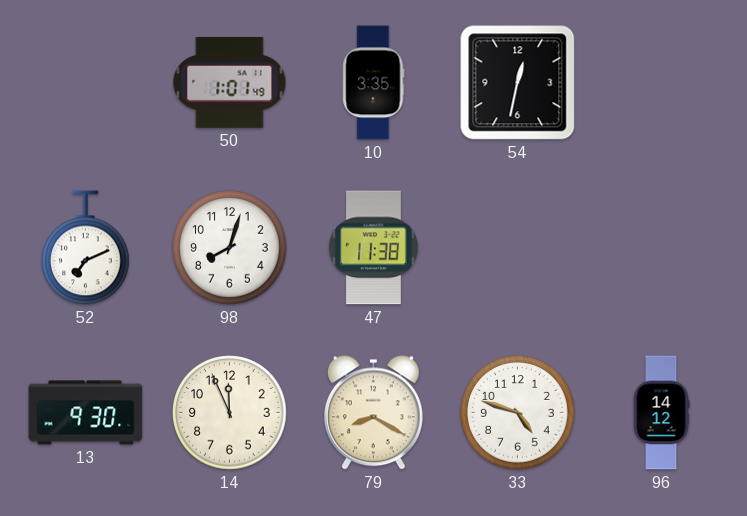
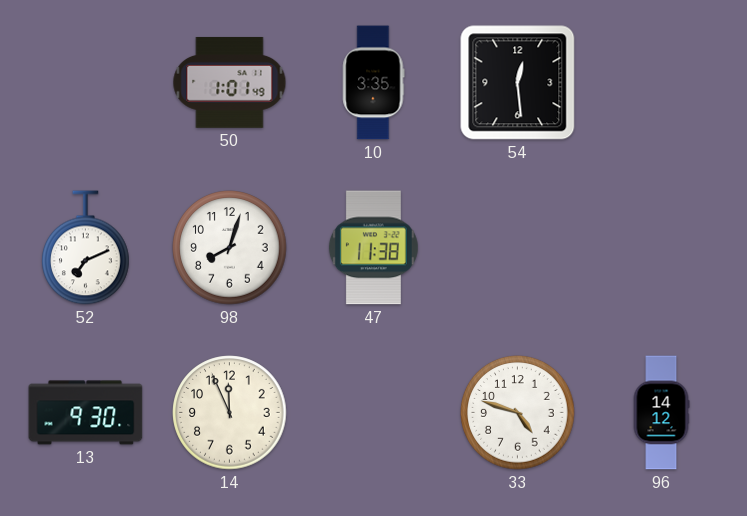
54: 12:32 -> 12:29 (518, 83)
79: 8:20 -> none (373, 413)
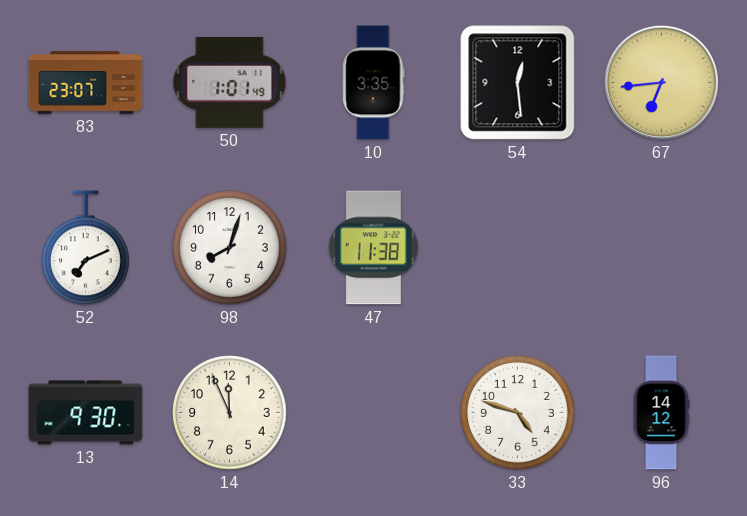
83: none -> 23:07 (86, 83)
67: none -> 6:44 (661, 82)
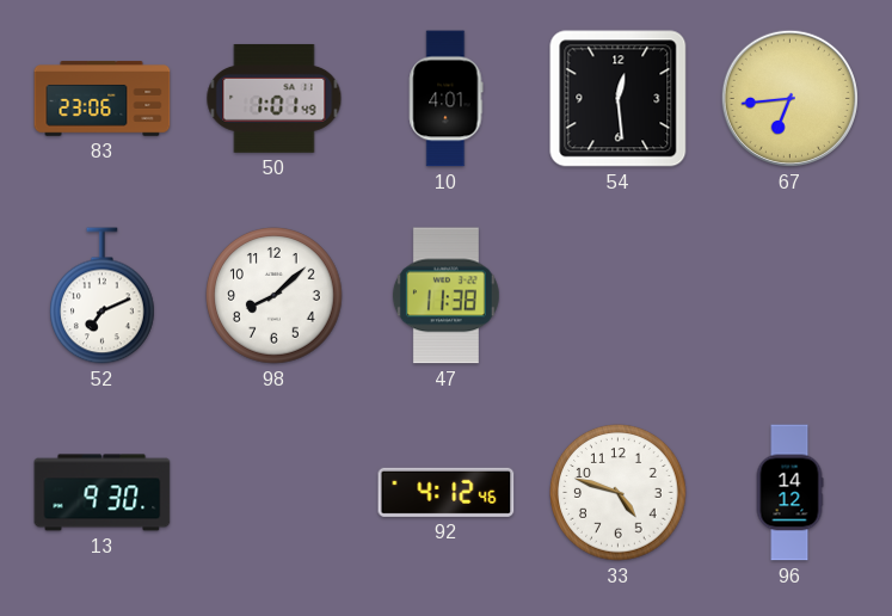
83: 23:07 -> 23:06 (103, 99)
10: 3:35 -> 4:01 (447, 99)
98: 8:03 -> 8:08 (275, 296)
14: 11:56 -> none (230, 413)
92: none -> 4:12 (447, 492)
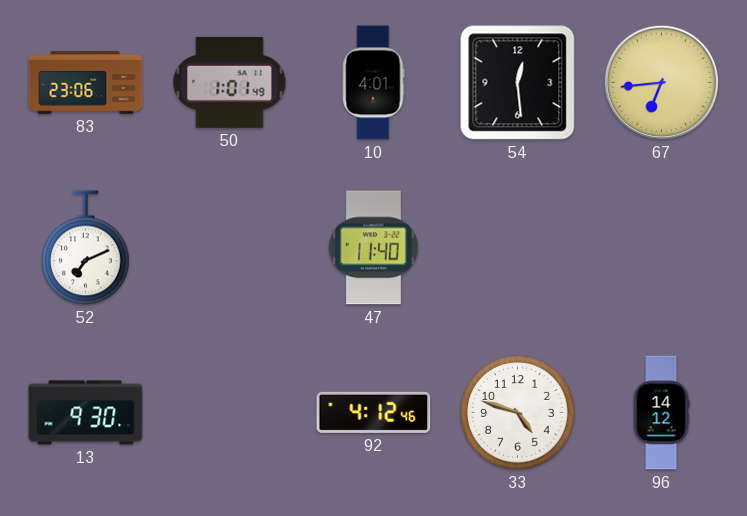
98: 8:08 -> none (275, 296)
47: 11:38 -> 11:40 (373, 248)
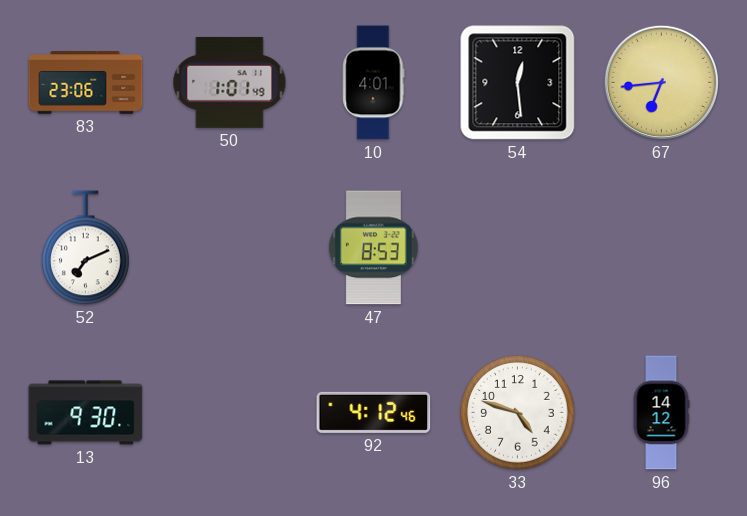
47: 11:40 -> 8:53 (373, 248)
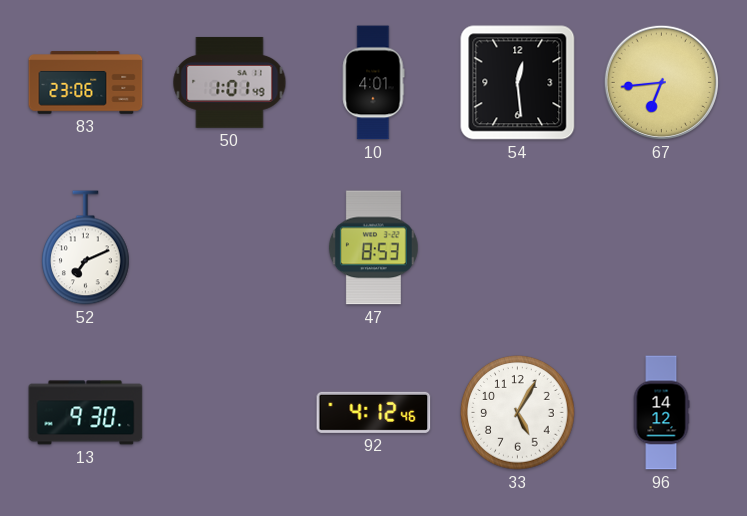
33: 4:48 -> 5:05 (518, 413)
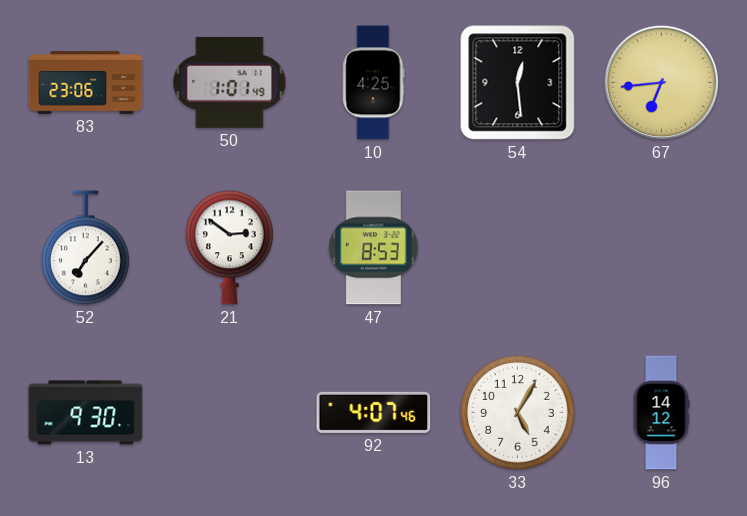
10: 4:01 -> 4:25 (374, 83)
52: 7:11 -> 7:07 (86, 248)
21: none -> 2:51 (230, 248)
92: 4:12 -> 4:07 (374, 412)
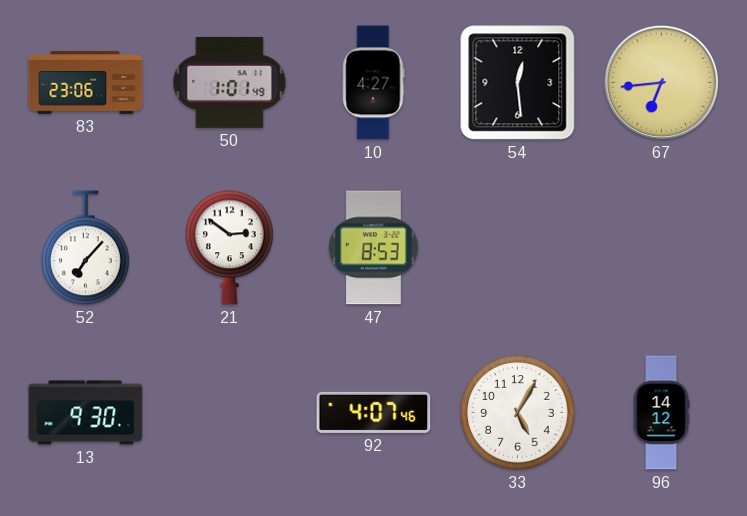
10: 4:25 -> 4:27 (374, 83)
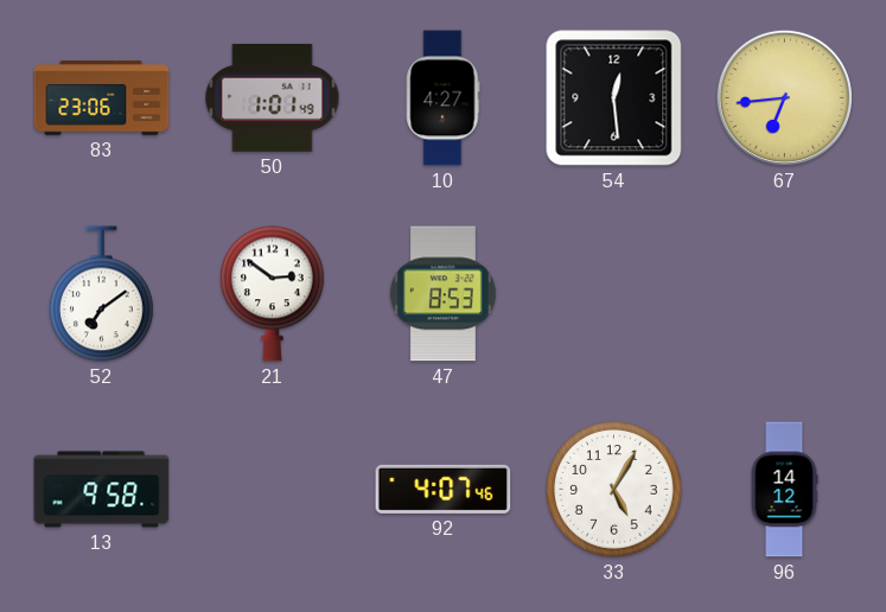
52: 7:07 -> 7:09 (102, 294)
13: 9:30 -> 9:58 (102, 490)
